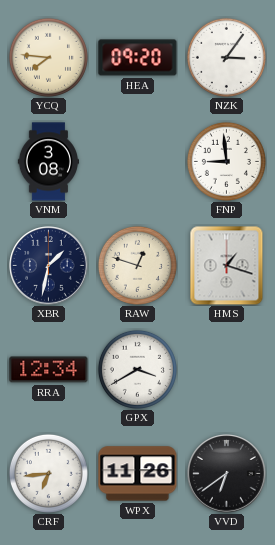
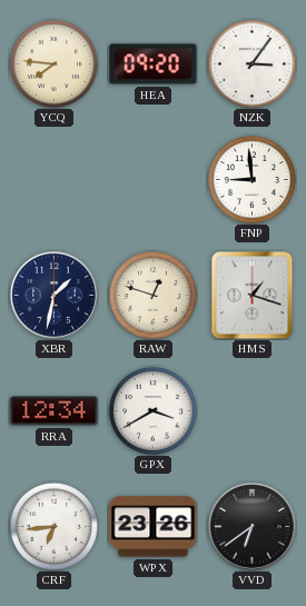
VNM: 3:08 -> none (48, 162)
WPX: 11:26 -> 23:26 (154, 527)
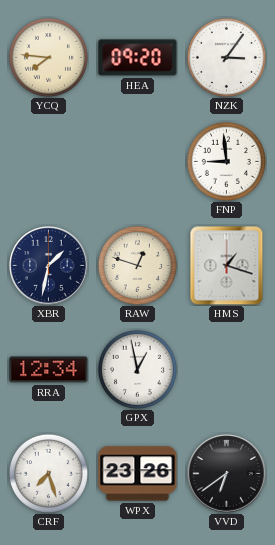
GPX: 3:40 -> 12:58 (137, 369)
CRF: 6:44 -> 7:27 (48, 473)
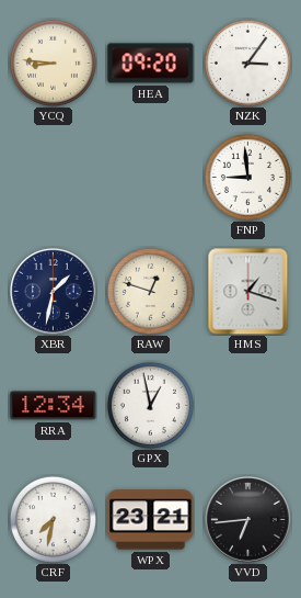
YCQ: 7:46 -> 8:46 (53, 63)
CRF: 7:27 -> 7:32 (53, 519)
WPX: 23:26 -> 23:21 (151, 520)
VVD: 6:39 -> 6:44 (248, 520)
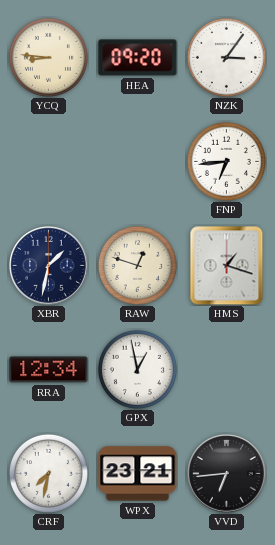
FNP: 8:59 -> 6:44 (226, 161)
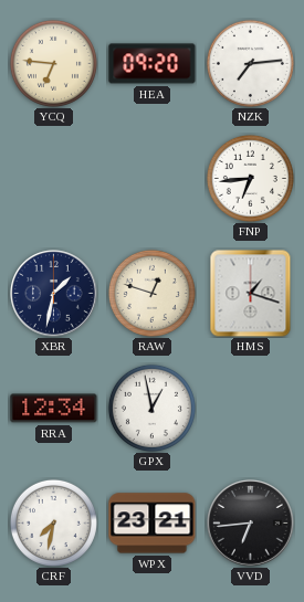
YCQ: 8:46 -> 6:46 (53, 63)
NZK: 3:06 -> 7:14 (250, 63)
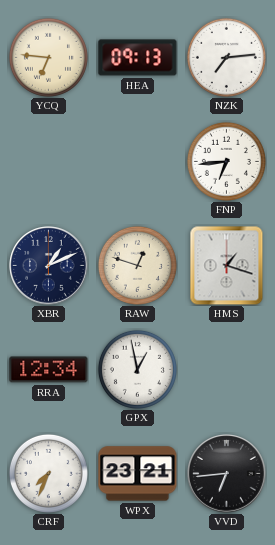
HEA: 09:20 -> 09:13 (138, 58)
XBR: 1:32 -> 1:11 (49, 266)
CRF: 7:32 -> 7:34 (48, 473)
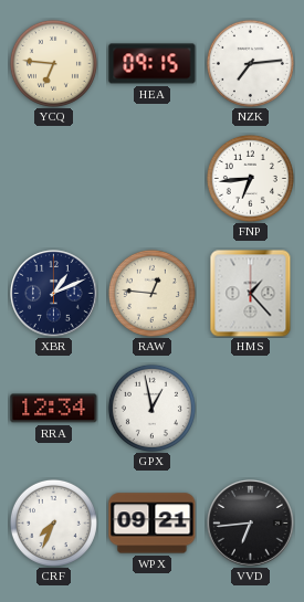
HEA: 09:13 -> 09:15 (153, 64)
RAW: 12:48 -> 12:46 (151, 293)
HMS: 1:18 -> 1:23 (251, 293)
WPX: 23:21 -> 09:21 (153, 524)
